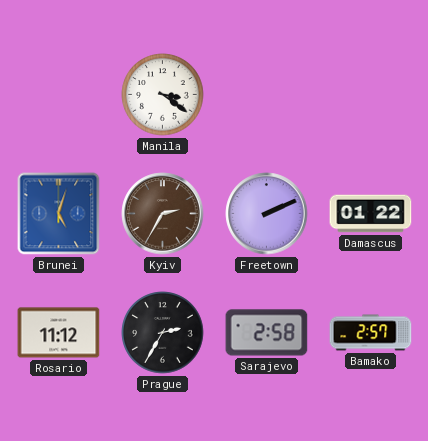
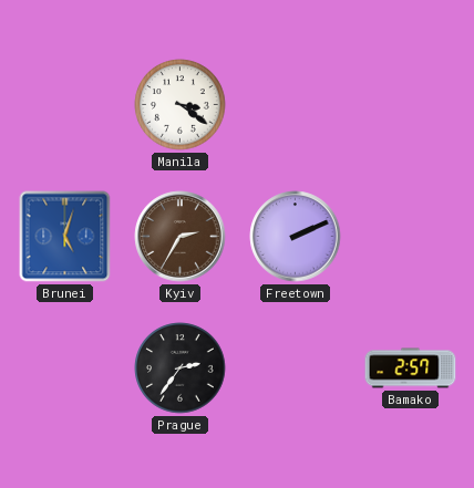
Damascus: 01:22 -> none (371, 214)
Rosario: 11:12 -> none (59, 333)
Prague: 2:35 -> 2:36 (181, 368)
Sarajevo: 2:58 -> none (267, 333)
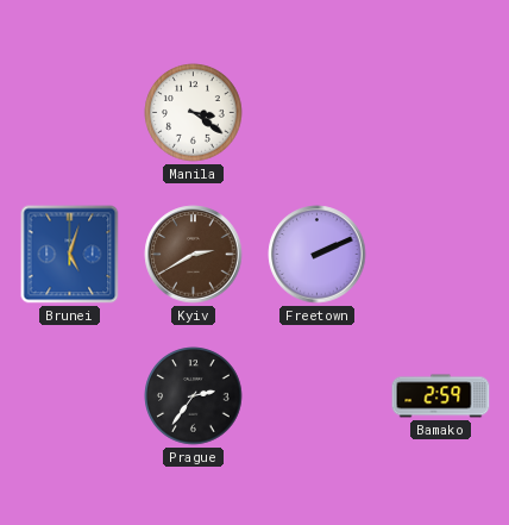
Kyiv: 2:35 -> 2:40 (194, 255)
Bamako: 2:57 -> 2:59 (441, 396)
